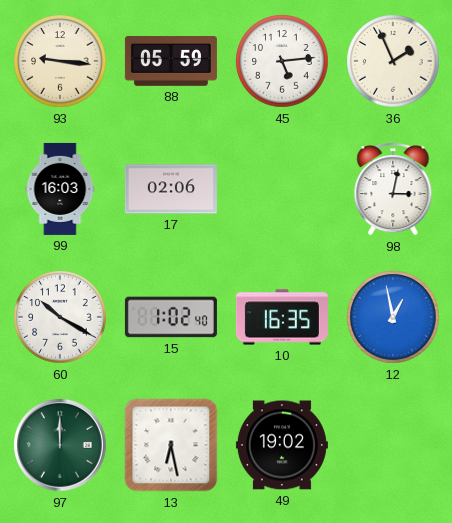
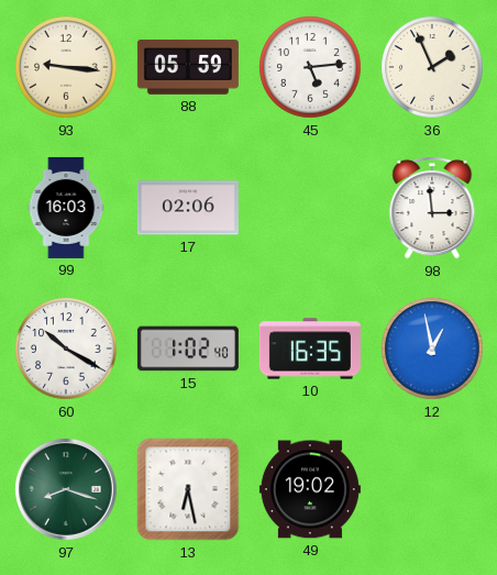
98: 3:02 -> 2:59 (432, 208)
97: 12:00 -> 8:18 (67, 490)
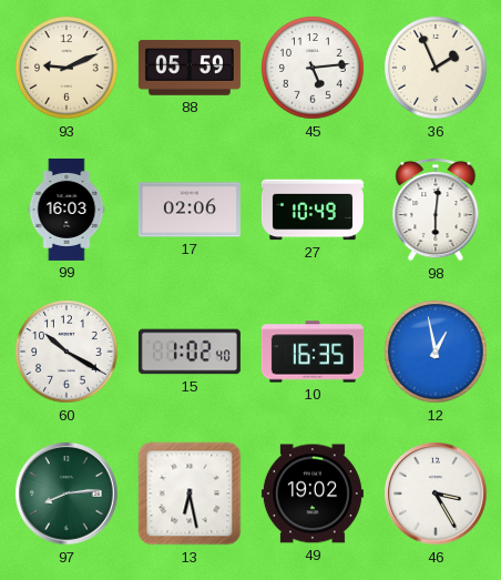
93: 9:16 -> 9:11 (67, 68)
27: none -> 10:49 (313, 210)
98: 2:59 -> 6:01 (436, 210)
97: 8:18 -> 8:14 (68, 495)
46: none -> 3:25 (437, 495)
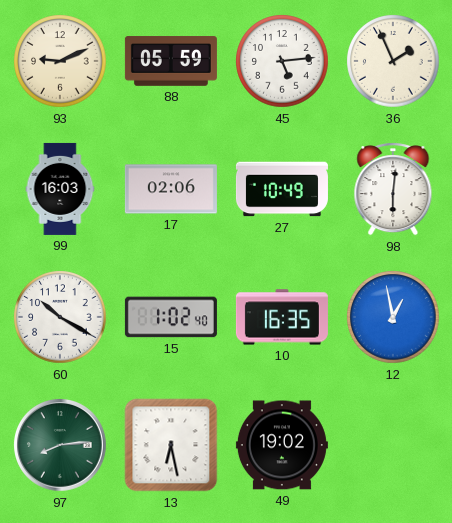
46: 3:25 -> none (437, 495)
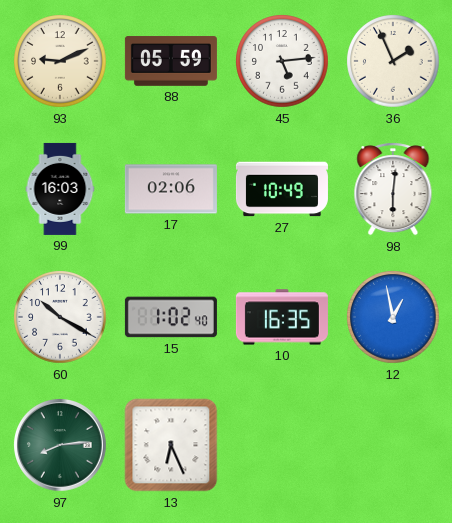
13: 6:28 -> 6:26 (171, 445)
49: 19:02 -> none (282, 445)
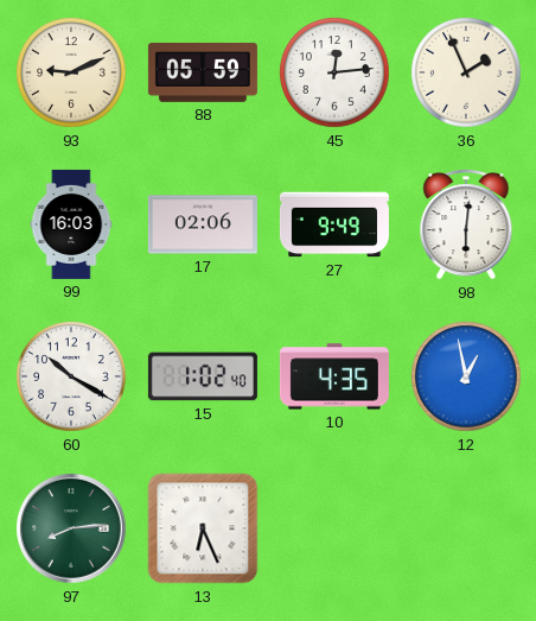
45: 5:14 -> 12:14 (334, 72)
27: 10:49 -> 9:49 (334, 224)
10: 16:35 -> 4:35 (334, 376)
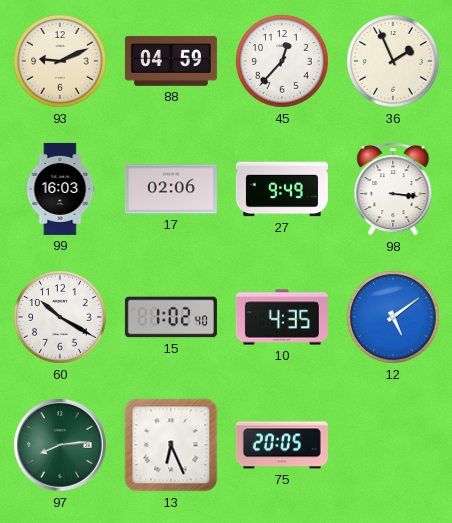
88: 05:59 -> 04:59 (171, 61)
45: 12:14 -> 12:37 (282, 61)
98: 6:01 -> 3:16 (393, 189)
12: 12:58 -> 5:09 (393, 317)
75: none -> 20:05 (282, 445)
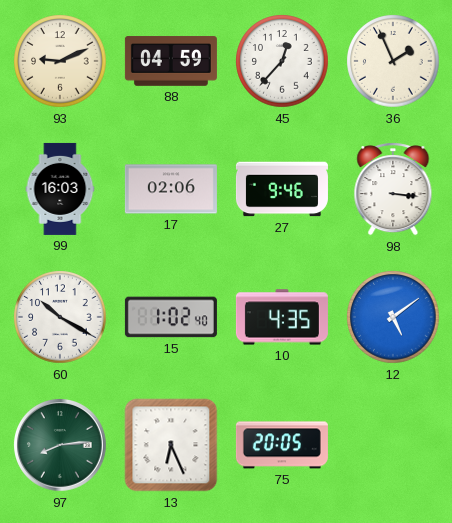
27: 9:49 -> 9:46 (282, 189)
